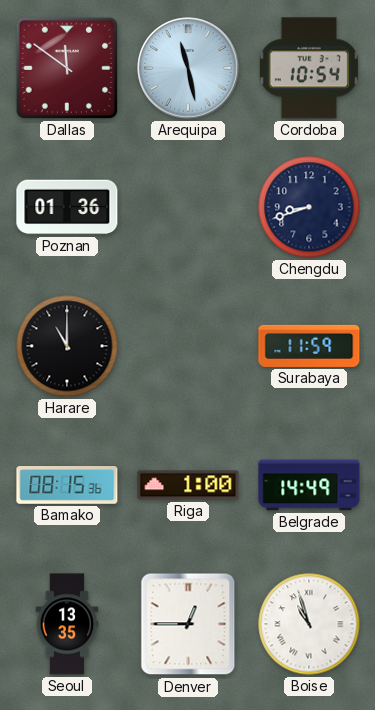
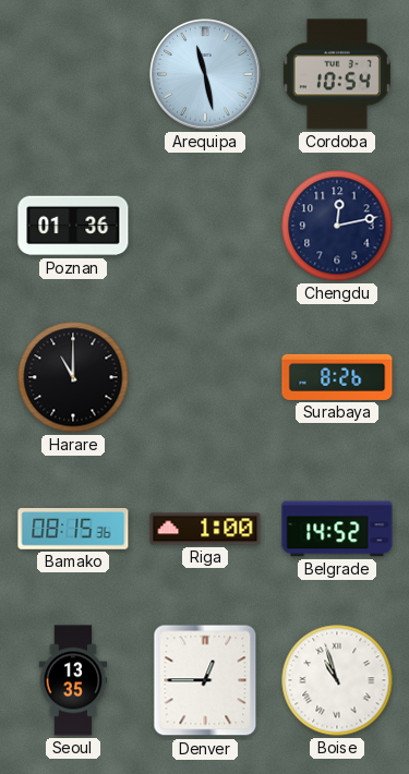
Dallas: 11:51 -> none (67, 68)
Chengdu: 8:42 -> 12:13 (337, 226)
Surabaya: 11:59 -> 8:26 (337, 377)
Belgrade: 14:49 -> 14:52 (337, 529)
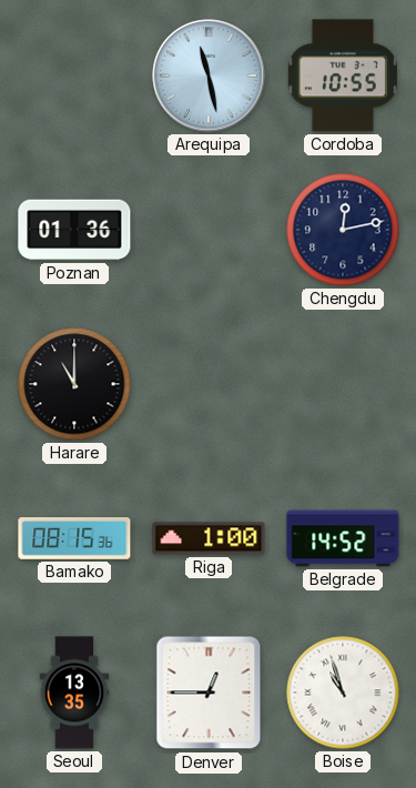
Cordoba: 10:54 -> 10:55 (343, 75)
Surabaya: 8:26 -> none (337, 377)
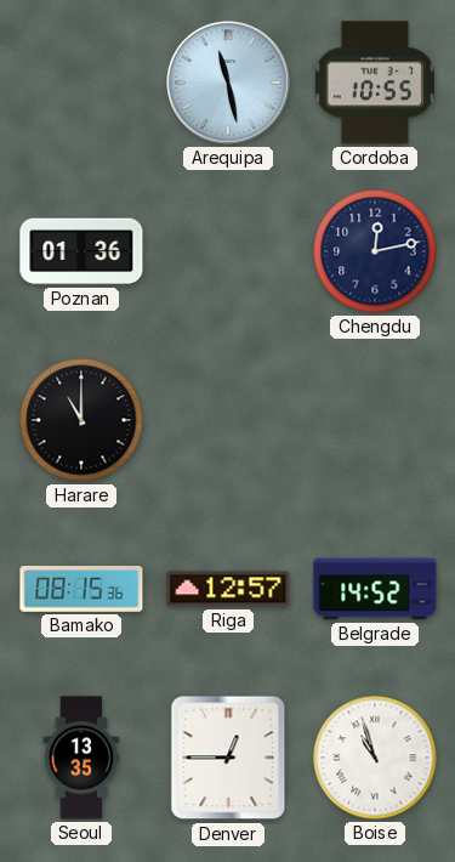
Riga: 1:00 -> 12:57 (228, 589)
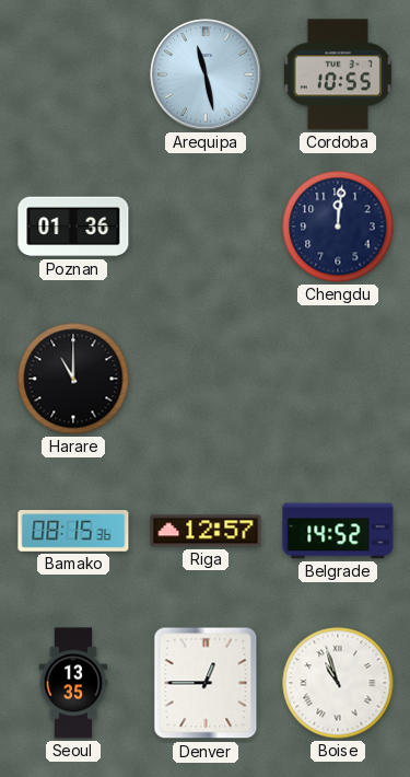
Chengdu: 12:13 -> 12:01 (338, 227)
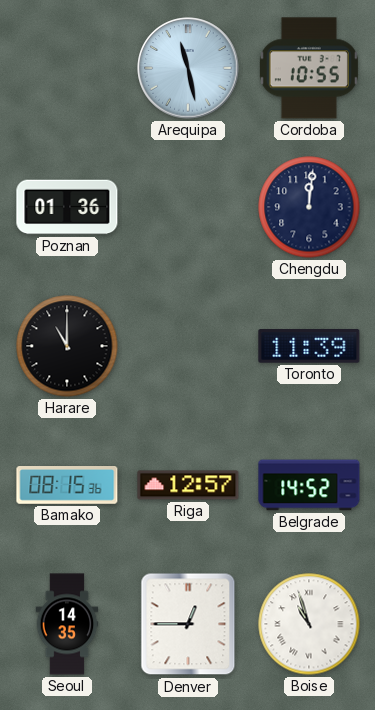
Toronto: none -> 11:39 (309, 346)
Seoul: 13:35 -> 14:35 (67, 624)
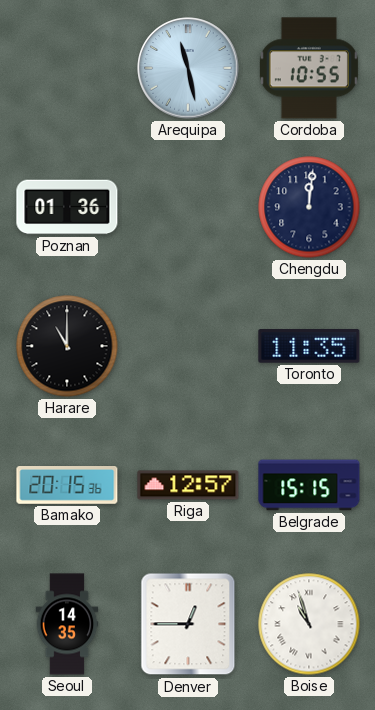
Toronto: 11:39 -> 11:35 (309, 346)
Bamako: 08:15 -> 20:15 (67, 486)
Belgrade: 14:52 -> 15:15 (309, 485)
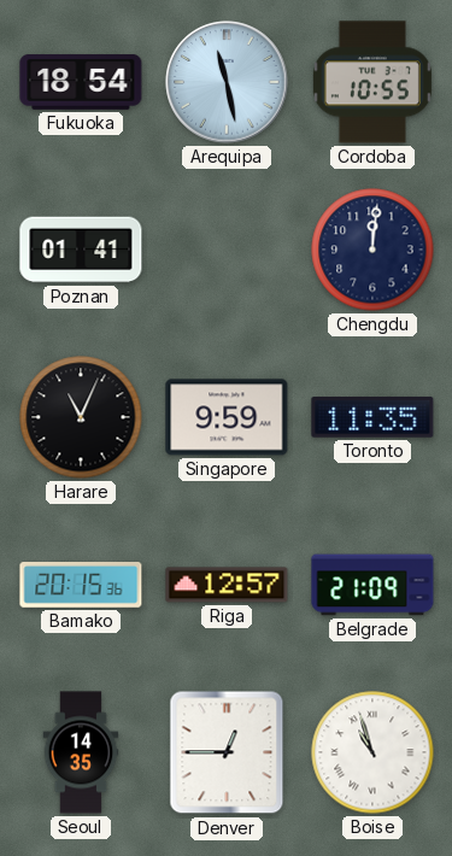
Fukuoka: none -> 18:54 (81, 83)
Poznan: 01:36 -> 01:41 (81, 250)
Harare: 11:00 -> 11:04 (81, 417)
Singapore: none -> 9:59 (227, 417)
Belgrade: 15:15 -> 21:09 (372, 585)
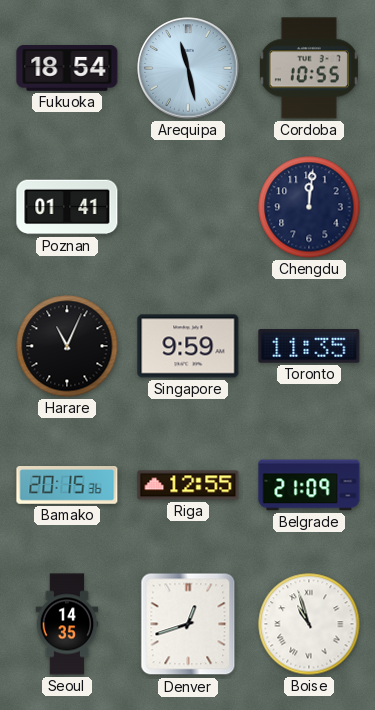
Riga: 12:57 -> 12:55 (188, 485)
Denver: 12:45 -> 12:42 (188, 624)
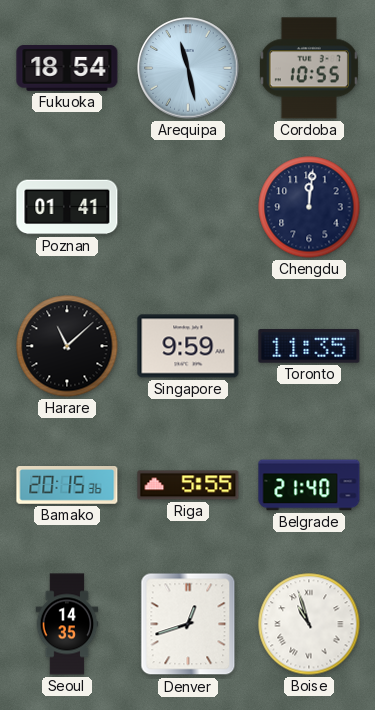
Harare: 11:04 -> 11:08 (67, 346)
Riga: 12:55 -> 5:55 (188, 485)
Belgrade: 21:09 -> 21:40 (309, 485)
